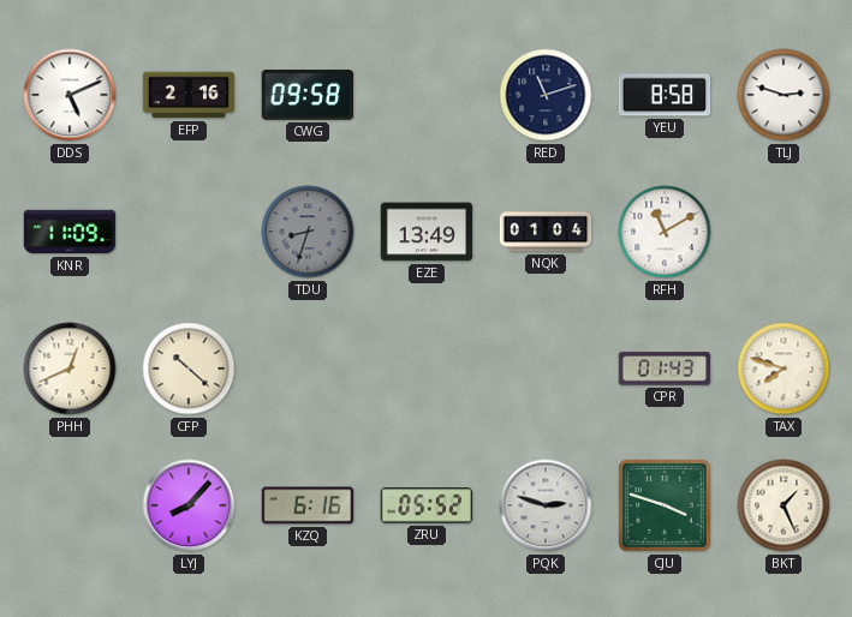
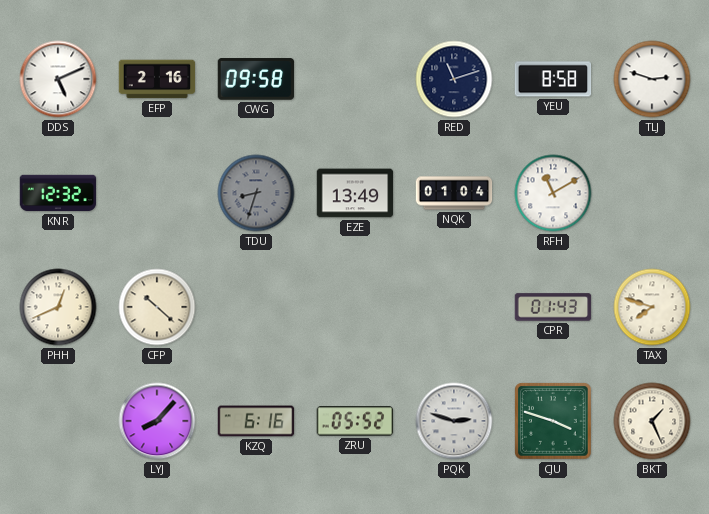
KNR: 11:09 -> 12:32 (58, 193)
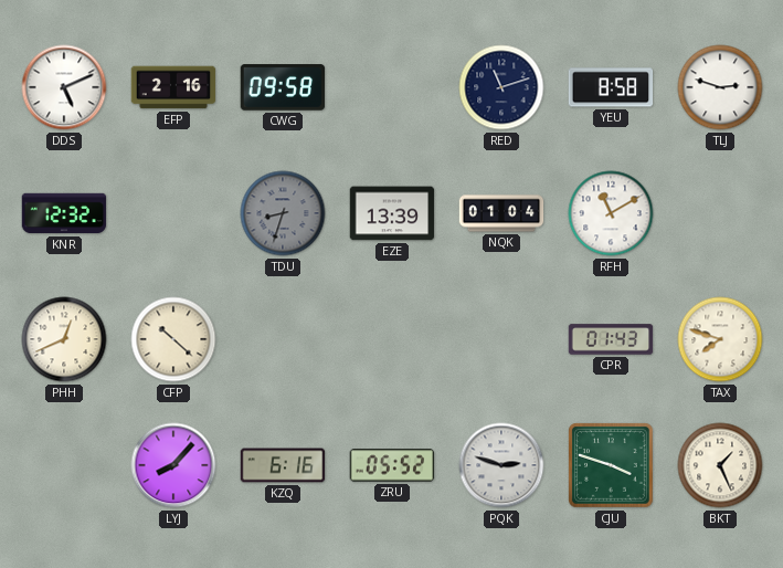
EZE: 13:49 -> 13:39 (392, 213)
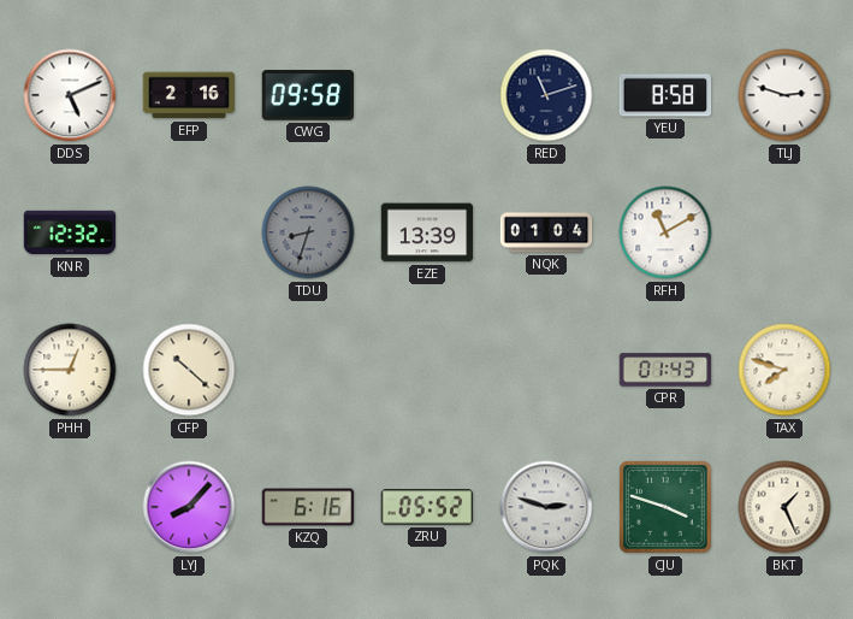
PHH: 12:41 -> 12:45 (70, 370)
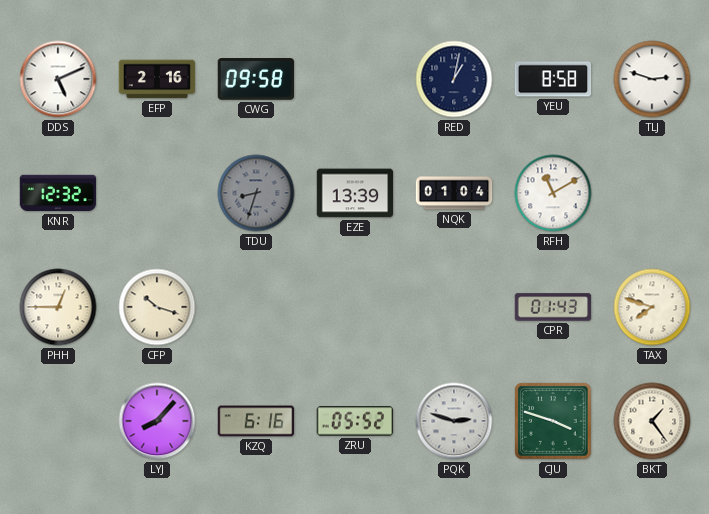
RED: 11:12 -> 1:02 (454, 79)
CFP: 10:22 -> 10:18 (157, 307)
BKT: 1:26 -> 1:24 (652, 421)
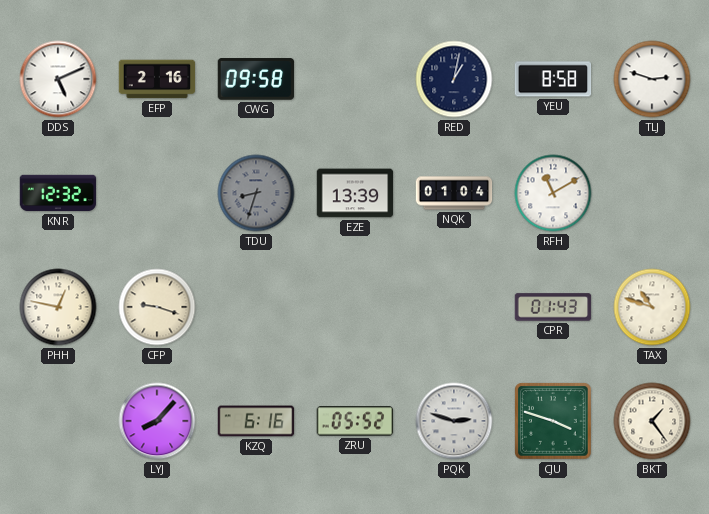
PHH: 12:45 -> 12:47 (58, 307)
CFP: 10:18 -> 9:18 (157, 307)
TAX: 7:48 -> 10:48 (652, 307)
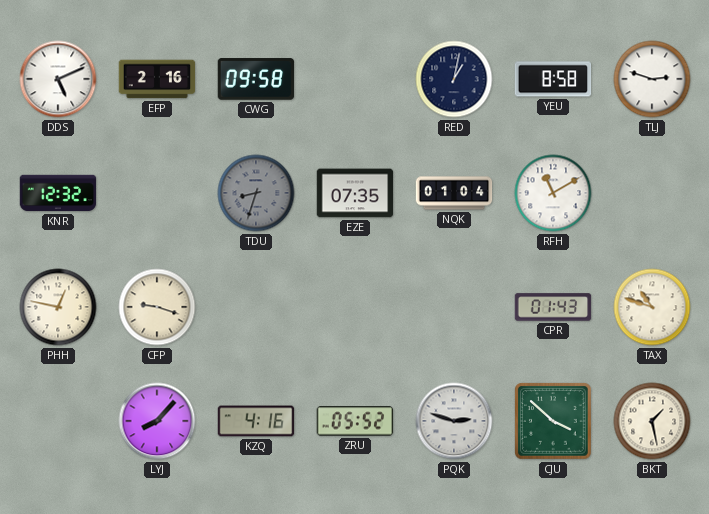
EZE: 13:39 -> 07:35 (355, 193)
KZQ: 6:16 -> 4:16 (256, 421)
CJU: 3:48 -> 3:52 (553, 421)
BKT: 1:24 -> 1:28 (652, 421)
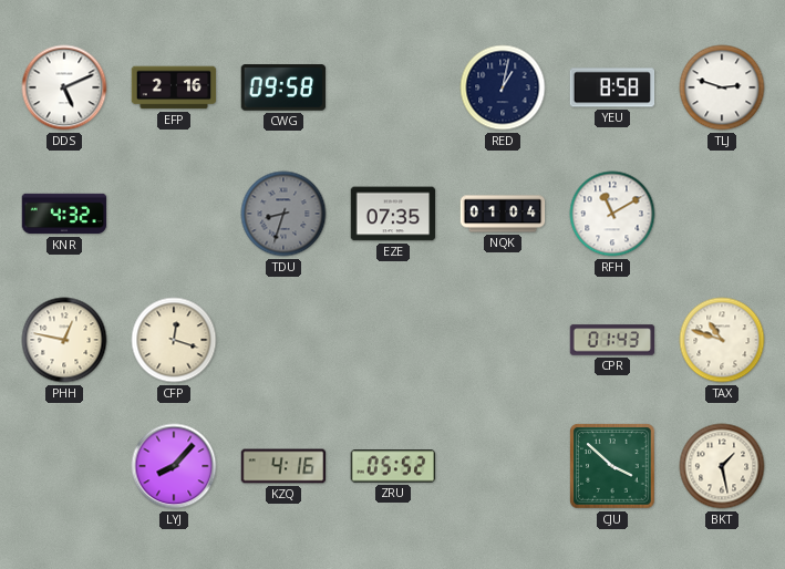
KNR: 12:32 -> 4:32 (64, 214)
CFP: 9:18 -> 12:18 (174, 340)
PQK: 2:48 -> none (454, 421)
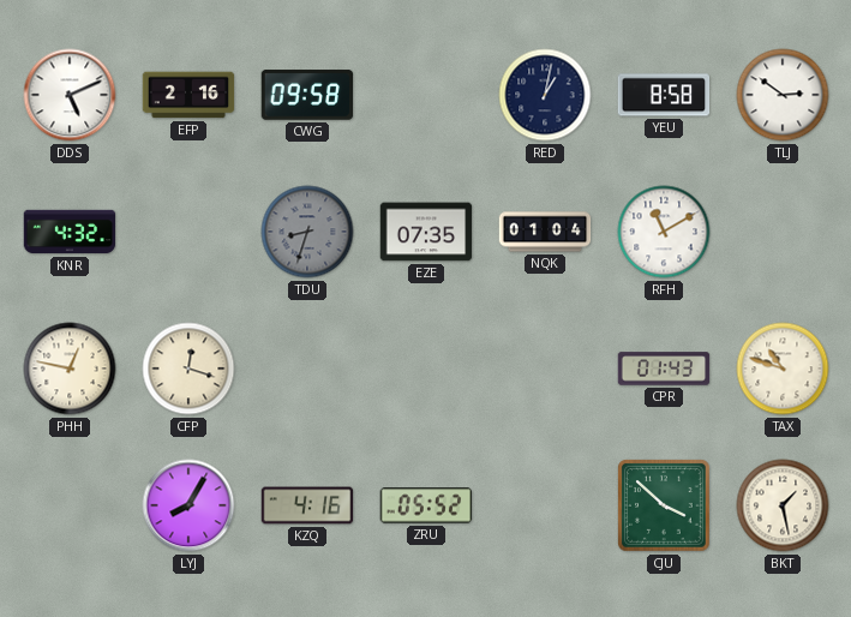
TLJ: 2:48 -> 2:51 (783, 95)
LYJ: 8:07 -> 8:05 (188, 505)
